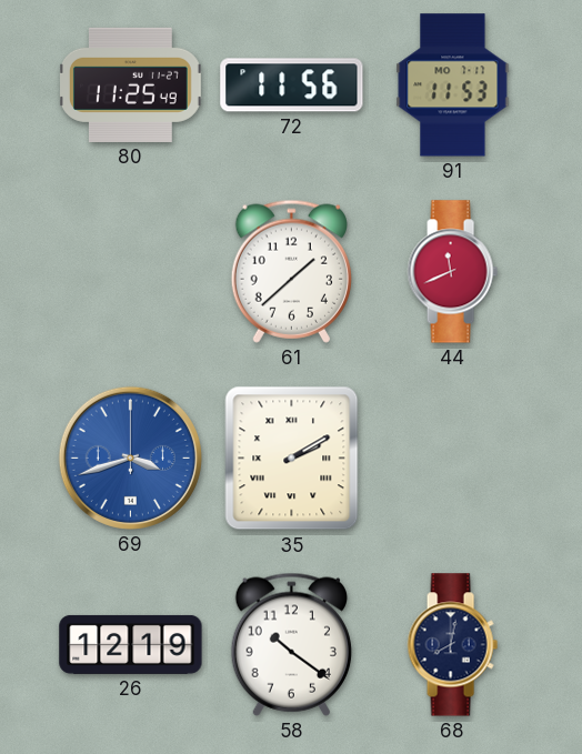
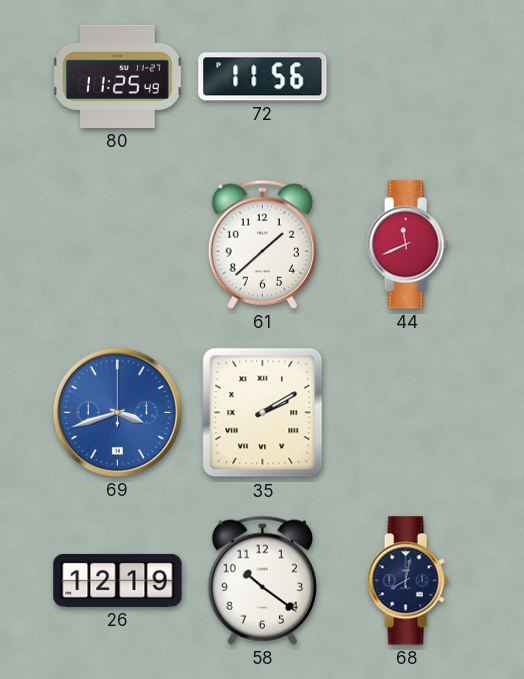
91: 11:53 -> none (453, 86)
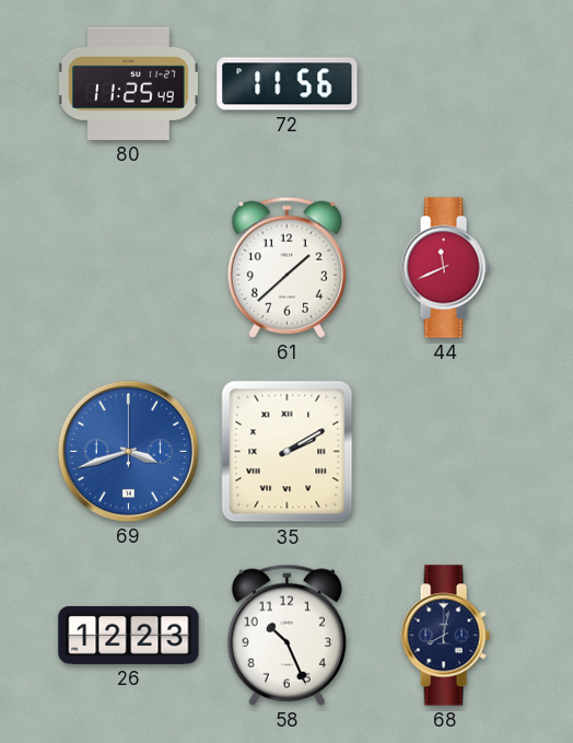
26: 12:19 -> 12:23 (129, 635)
58: 10:21 -> 10:26 (286, 635)
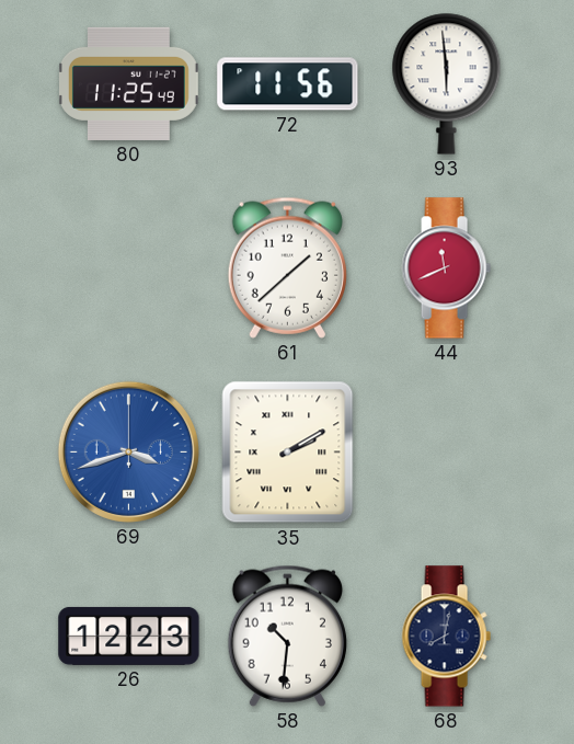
93: none -> 5:59 (447, 83)
58: 10:26 -> 10:31 (287, 636)
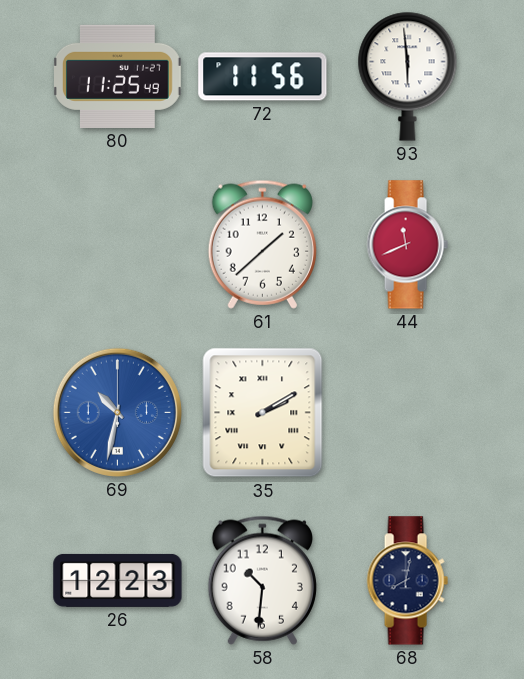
69: 3:42 -> 10:32 (117, 412)
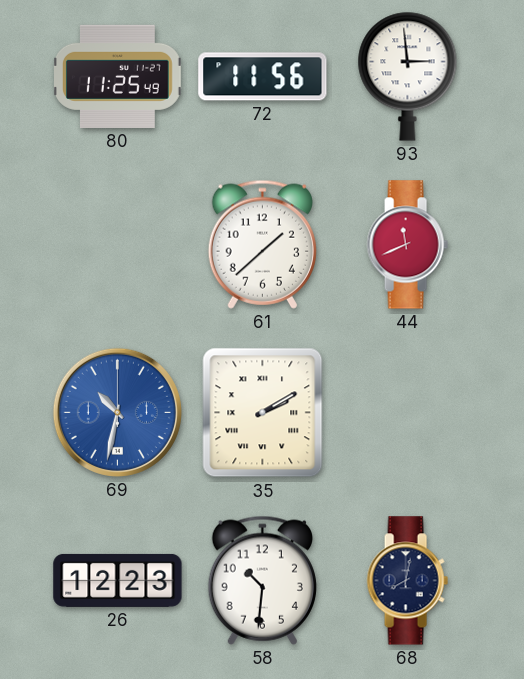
93: 5:59 -> 2:59 (408, 76)
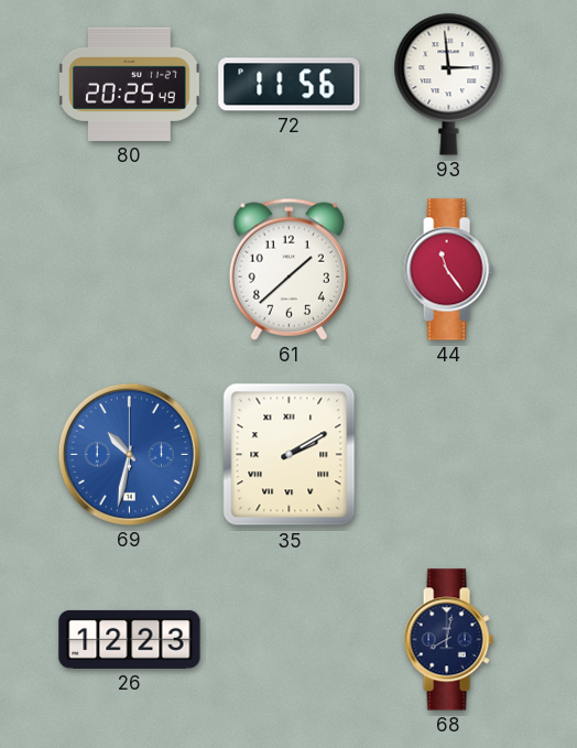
80: 11:25 -> 20:25 (129, 84)
44: 11:41 -> 11:24 (448, 270)
58: 10:31 -> none (262, 580)
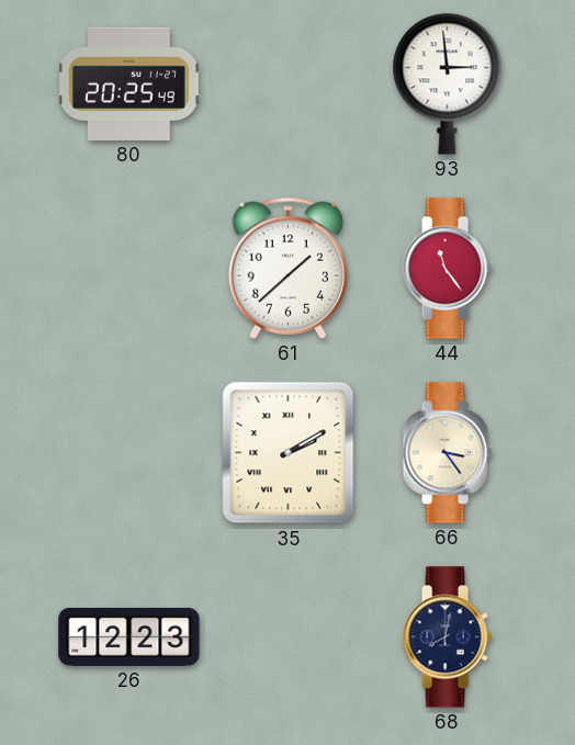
72: 11:56 -> none (290, 85)
69: 10:32 -> none (129, 454)
66: none -> 3:24 (447, 453)
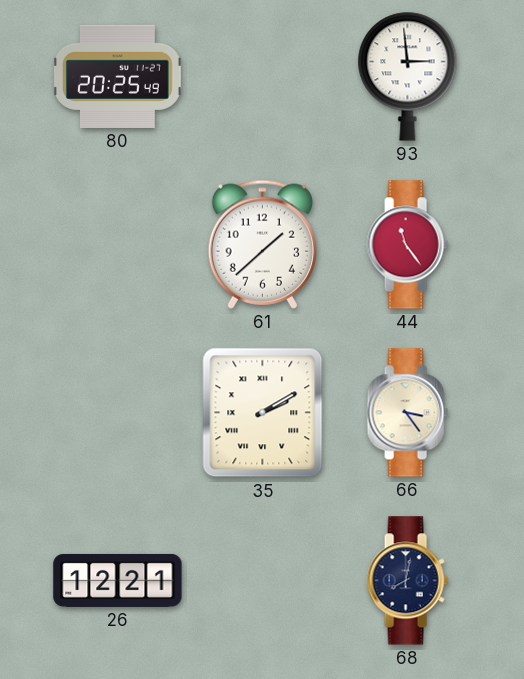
26: 12:23 -> 12:21 (118, 580)
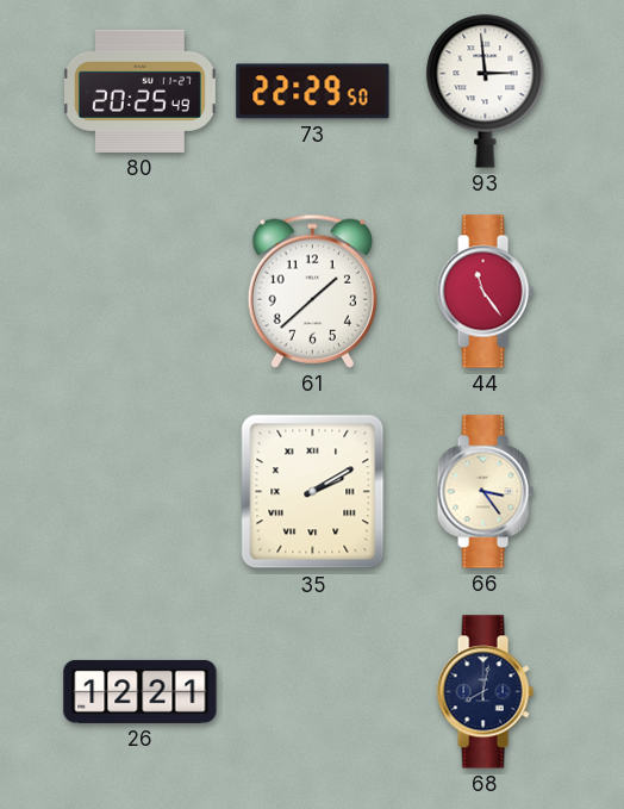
73: none -> 22:29 (313, 92)
